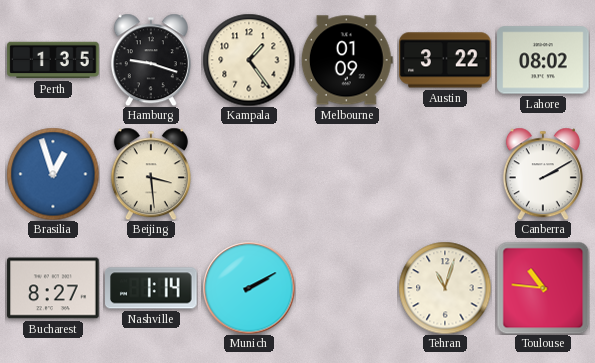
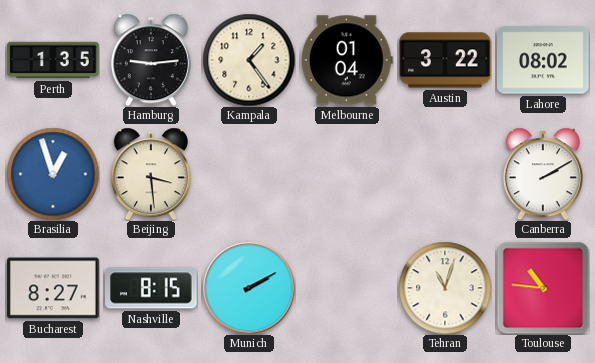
Hamburg: 9:18 -> 9:14 (151, 60)
Melbourne: 01:09 -> 01:04 (347, 60)
Nashville: 1:14 -> 8:15 (151, 288)
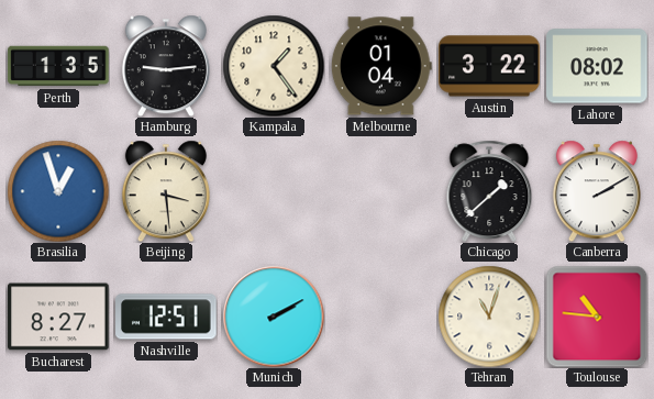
Chicago: none -> 1:38 (489, 190)
Nashville: 8:15 -> 12:51 (166, 317)
